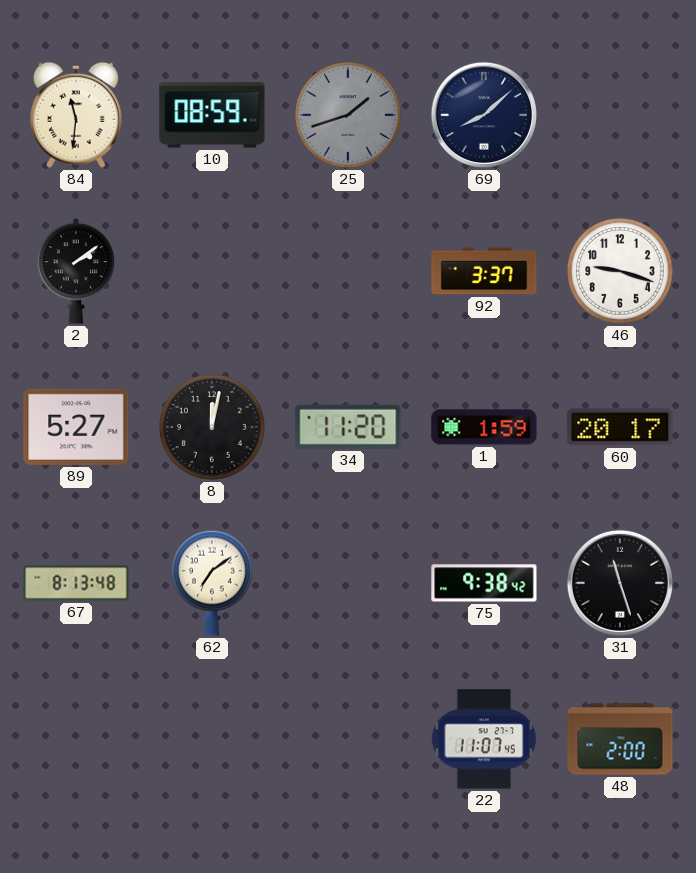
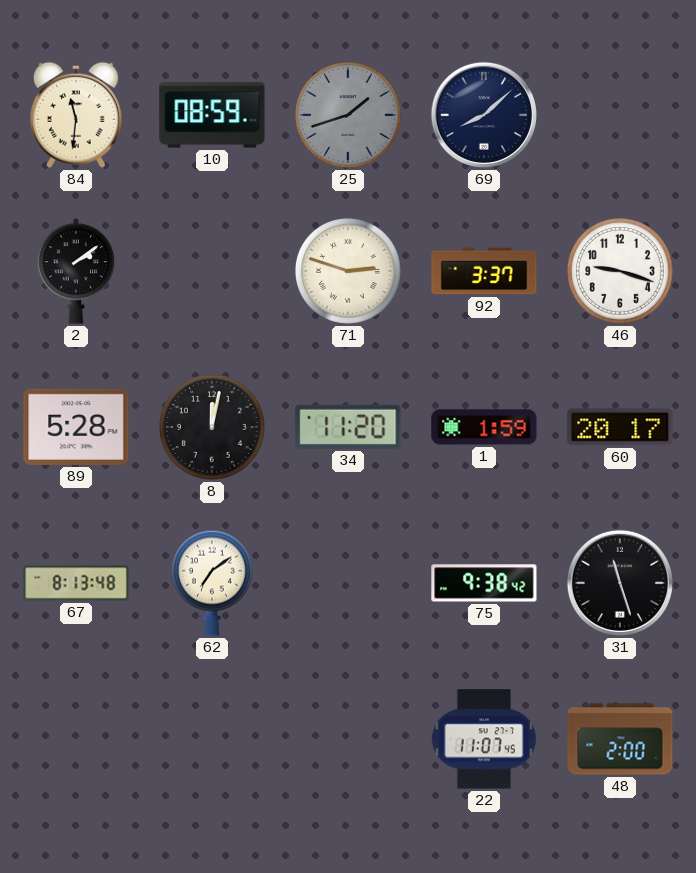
71: none -> 2:48 (349, 272)
89: 5:27 -> 5:28 (76, 427)
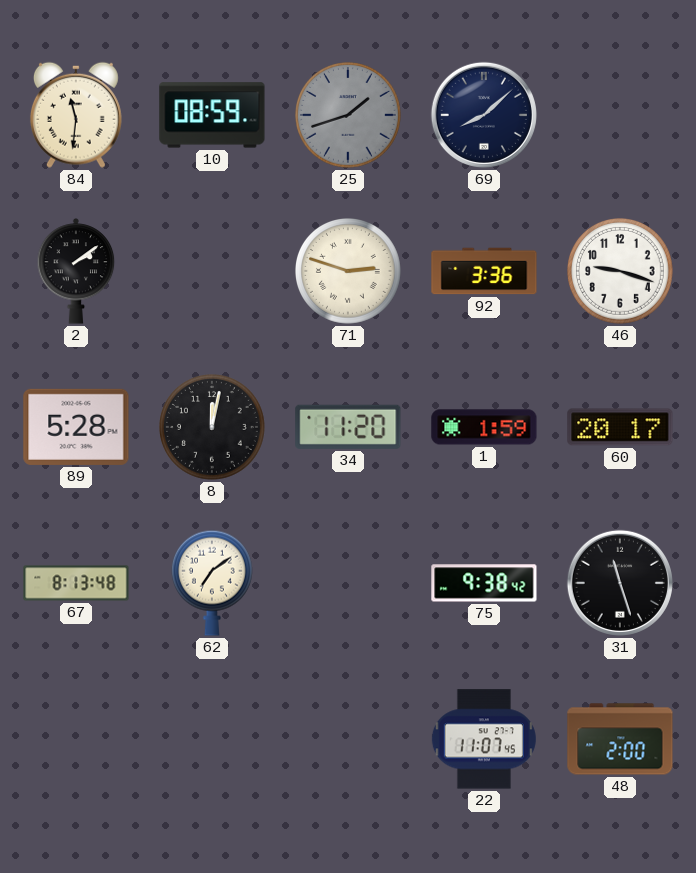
92: 3:37 -> 3:36 (484, 271)
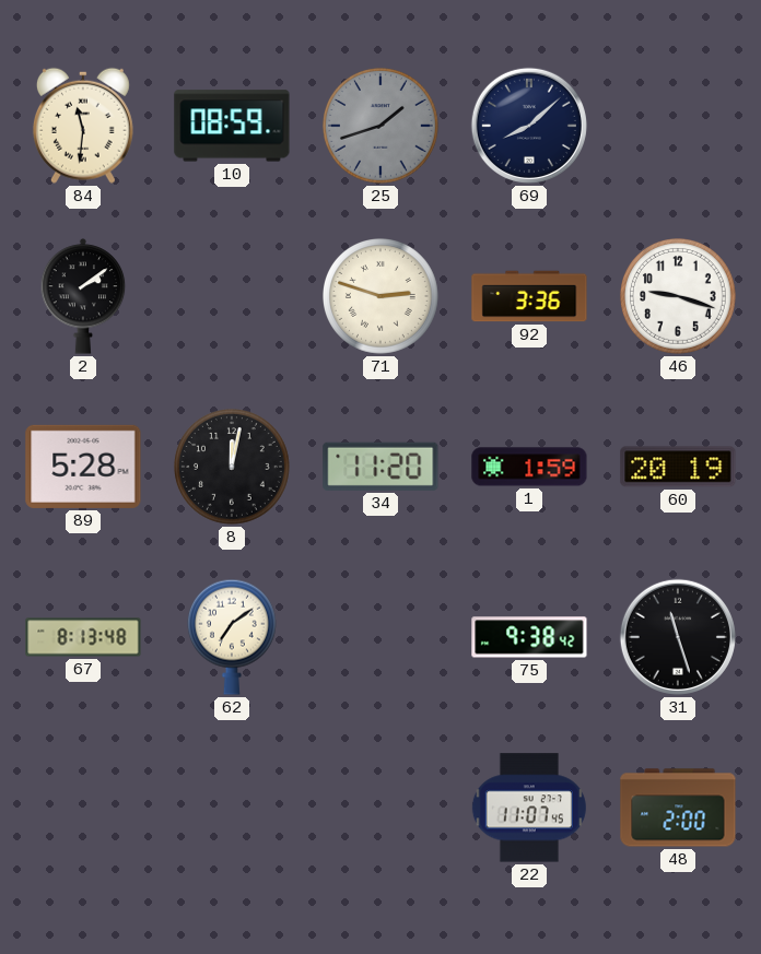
60: 20:17 -> 20:19 (678, 467)
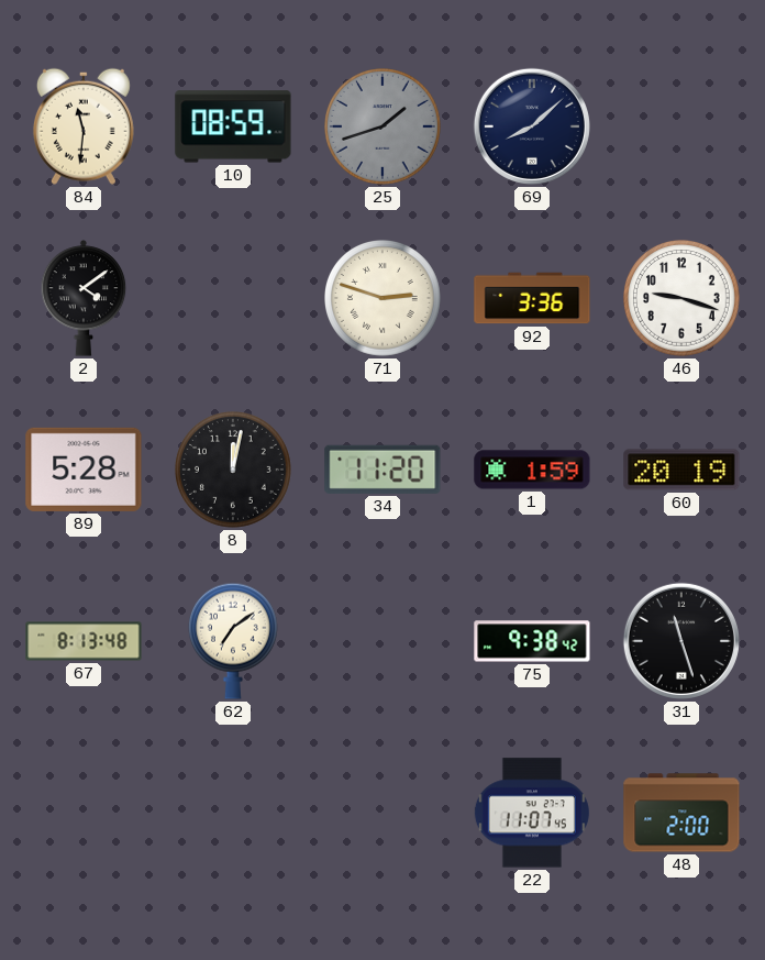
2: 2:09 -> 4:09 (84, 298)
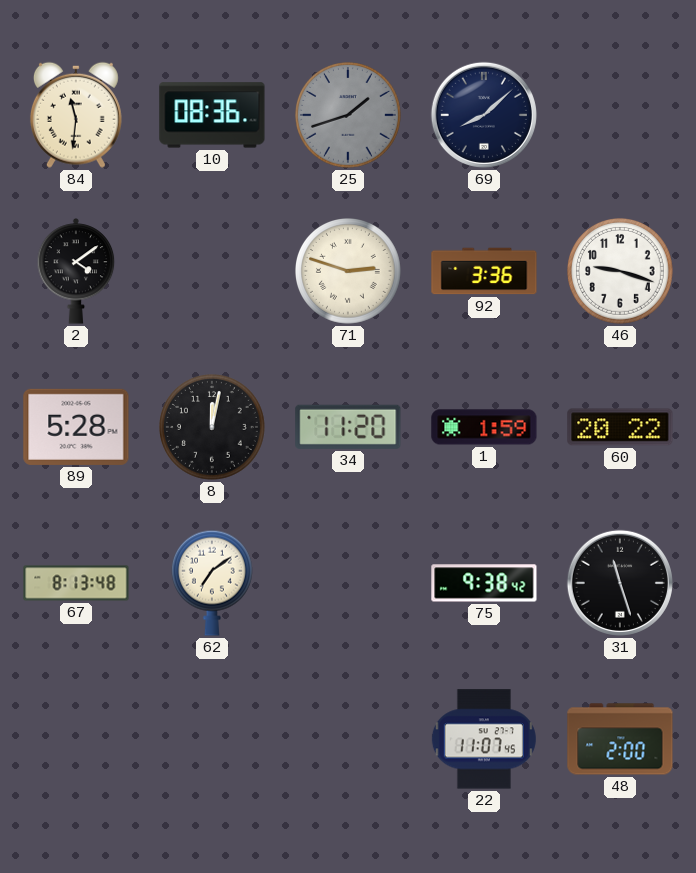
10: 08:59 -> 08:36 (212, 115)
60: 20:19 -> 20:22 (620, 427)
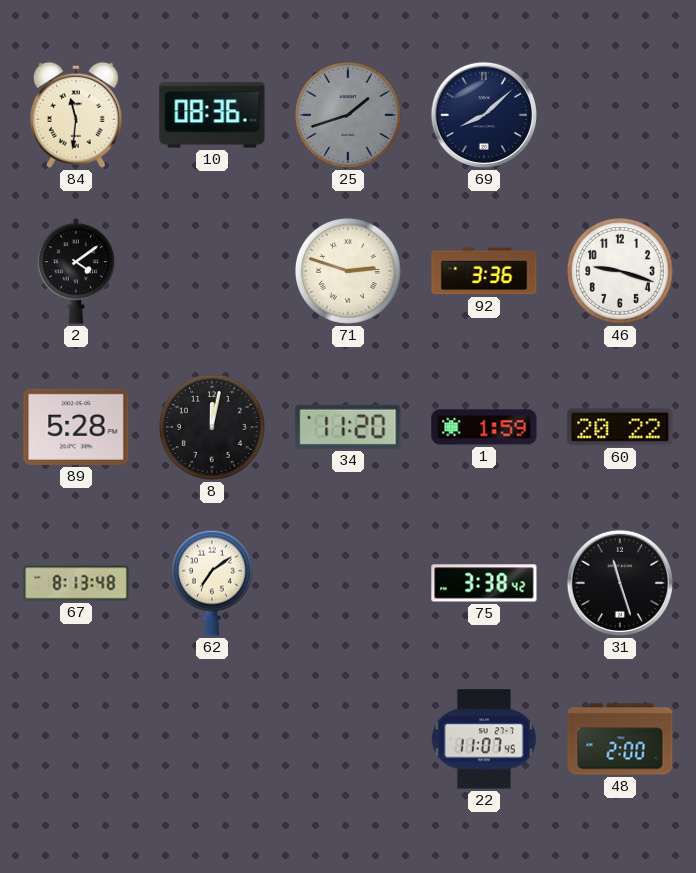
75: 9:38 -> 3:38 (484, 583)
